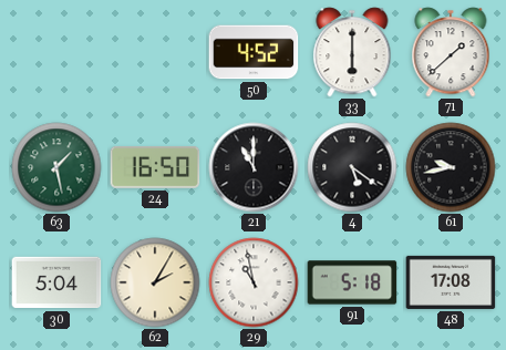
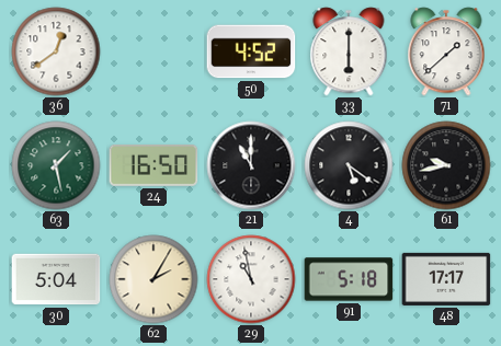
36: none -> 12:39 (56, 51)
48: 17:08 -> 17:17 (446, 279)
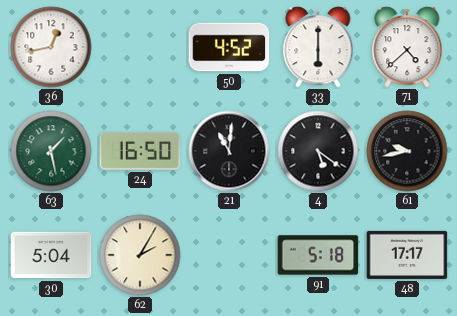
36: 12:39 -> 12:43 (51, 47)
71: 1:38 -> 4:38 (407, 47)
21: 11:00 -> 11:01 (229, 151)
29: 10:58 -> none (251, 279)
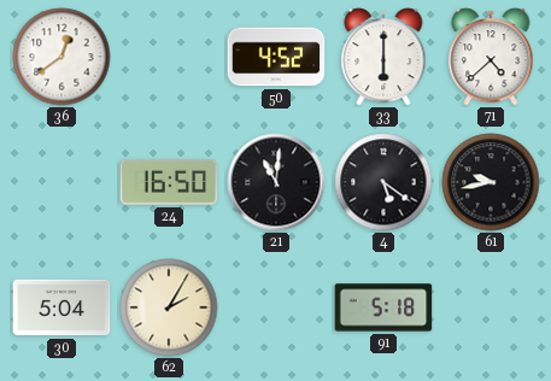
36: 12:43 -> 12:39 (61, 57)
63: 1:28 -> none (51, 151)
48: 17:17 -> none (407, 255)
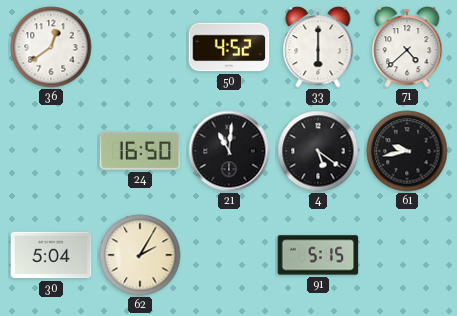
91: 5:18 -> 5:15 (318, 255)
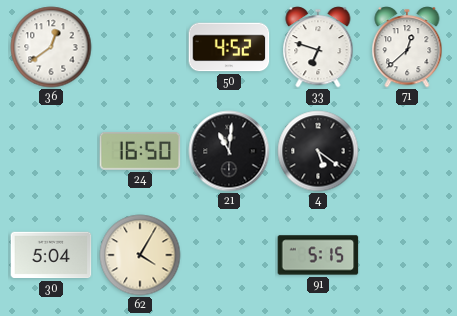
33: 6:00 -> 6:48 (318, 47)
71: 4:38 -> 12:38 (407, 47)
61: 9:43 -> none (407, 151)
62: 2:05 -> 4:05 (140, 255)
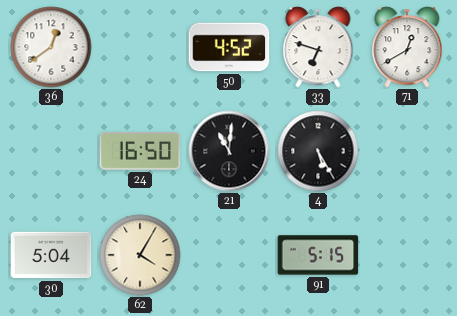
71: 12:38 -> 12:40 (407, 47)
4: 5:21 -> 5:25 (318, 151)
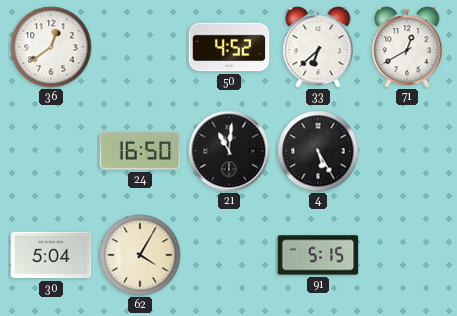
33: 6:48 -> 6:38 (318, 47)
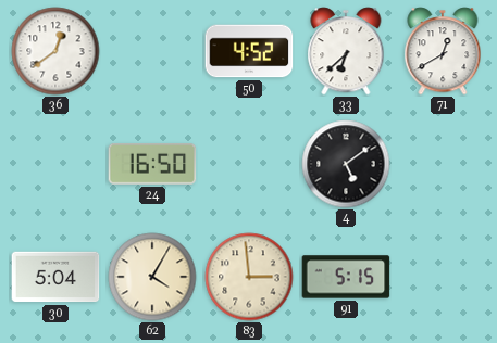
21: 11:01 -> none (229, 151)
4: 5:25 -> 5:09 (346, 164)
83: none -> 2:59 (249, 277)
